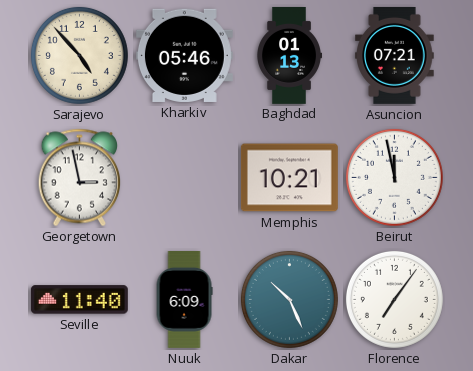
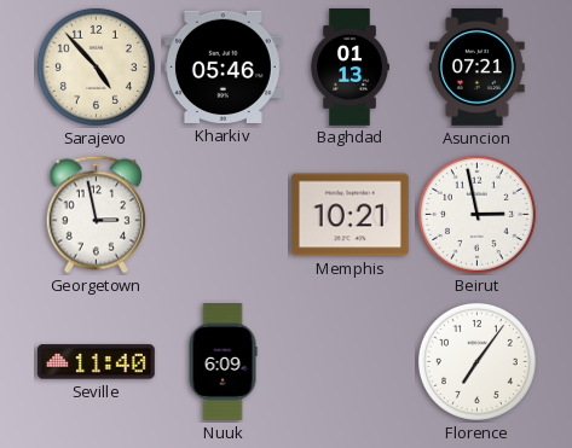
Beirut: 11:58 -> 2:58 (476, 214)
Dakar: 10:26 -> none (289, 299)
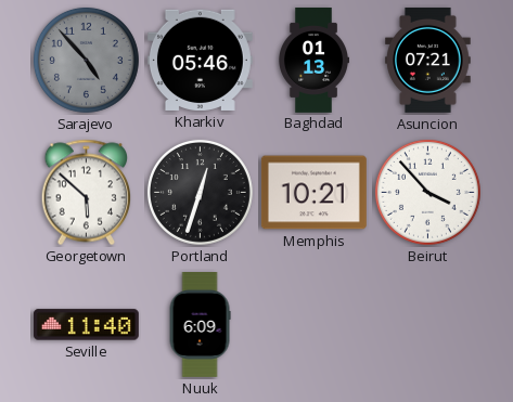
Sarajevo dial: cream -> grey (86, 60)
Georgetown: 2:58 -> 5:52 (86, 193)
Portland: none -> 12:33 (200, 192)
Beirut: 2:58 -> 3:53 (427, 192)
Florence: 7:06 -> none (476, 361)
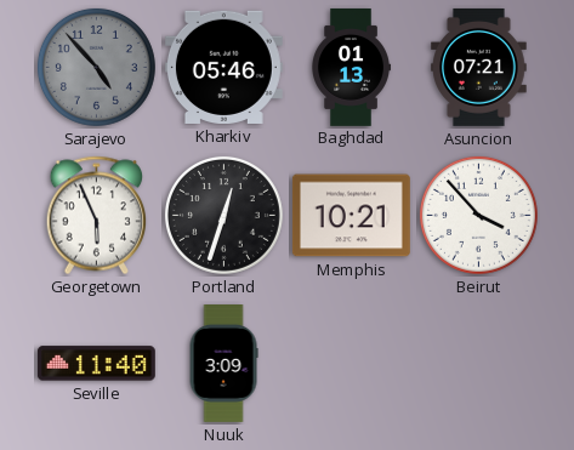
Georgetown: 5:52 -> 5:56 (96, 216)
Nuuk: 6:09 -> 3:09 (223, 364)
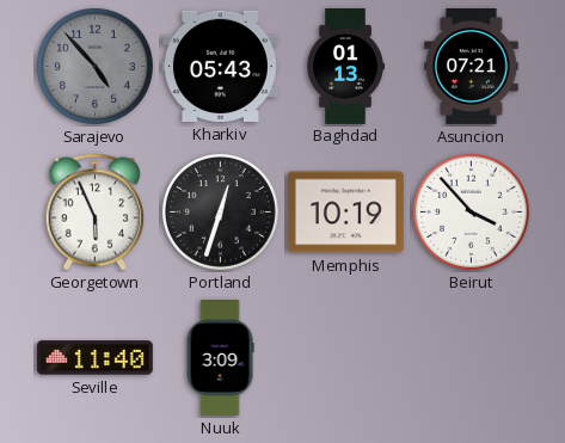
Kharkiv: 05:46 -> 05:43 (220, 66)
Memphis: 10:21 -> 10:19 (345, 213)
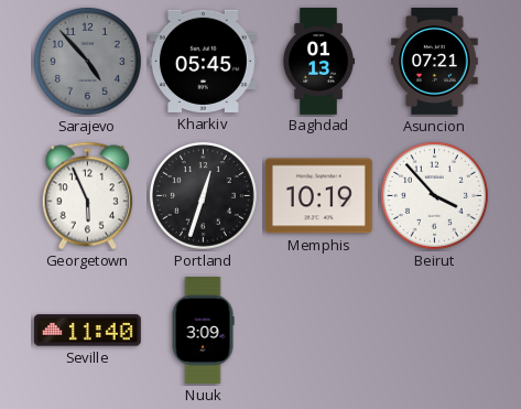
Kharkiv: 05:43 -> 05:45 (203, 61)
